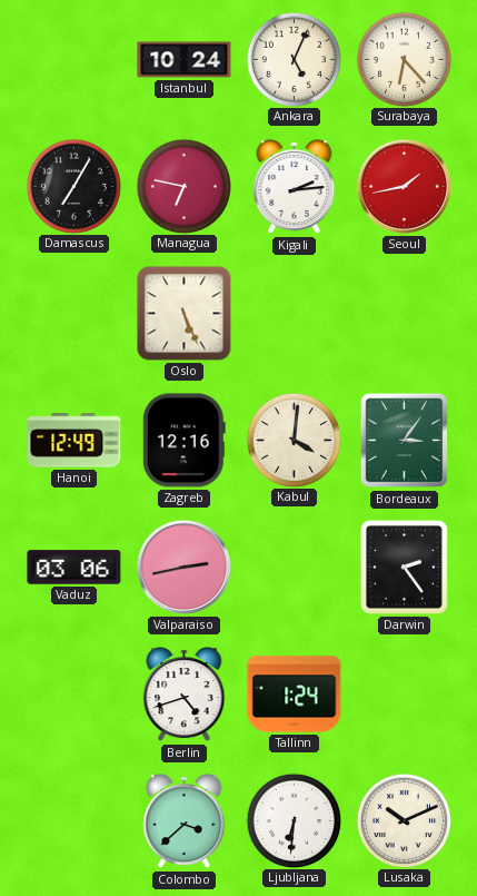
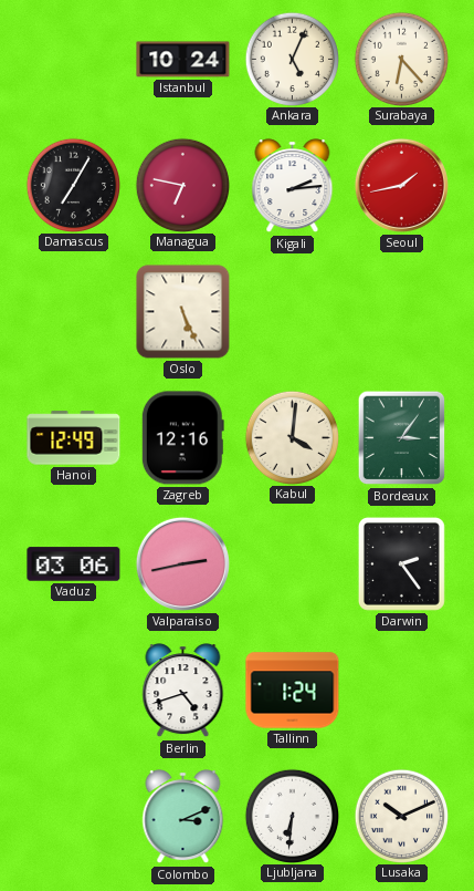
Colombo: 3:38 -> 3:11 (183, 817)
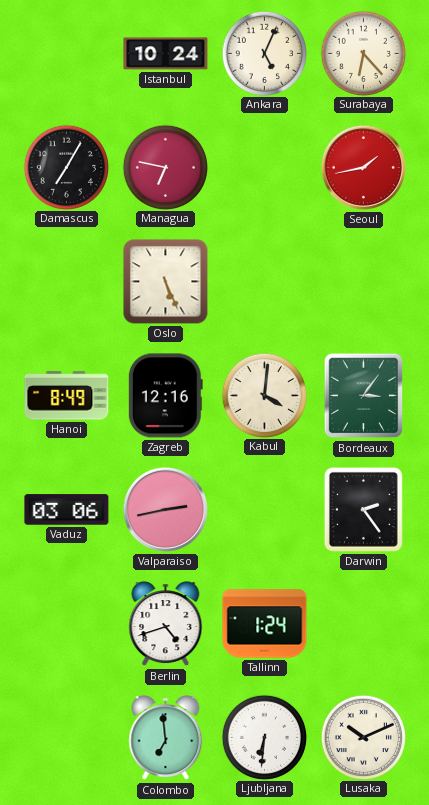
Kigali: 2:14 -> none (293, 186)
Hanoi: 12:49 -> 8:49 (67, 396)
Colombo: 3:11 -> 6:59 (166, 738)
